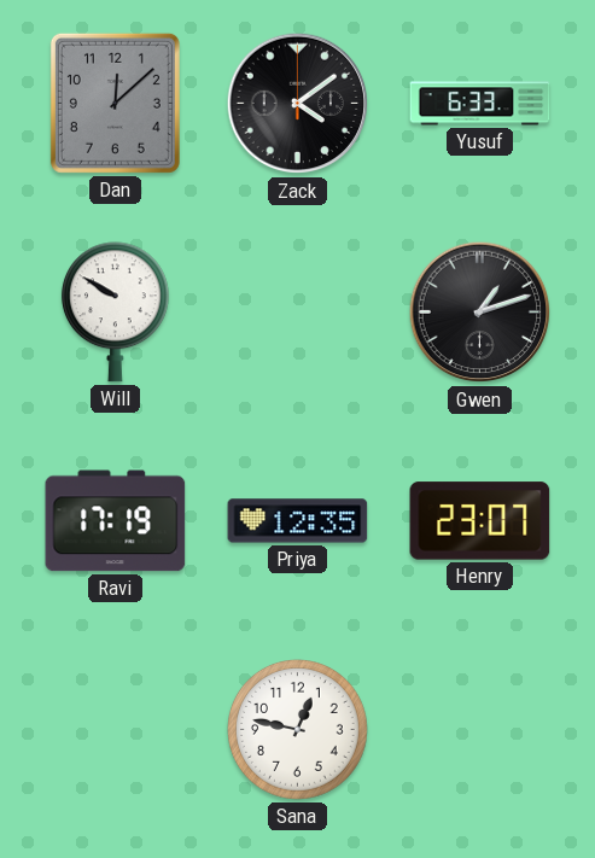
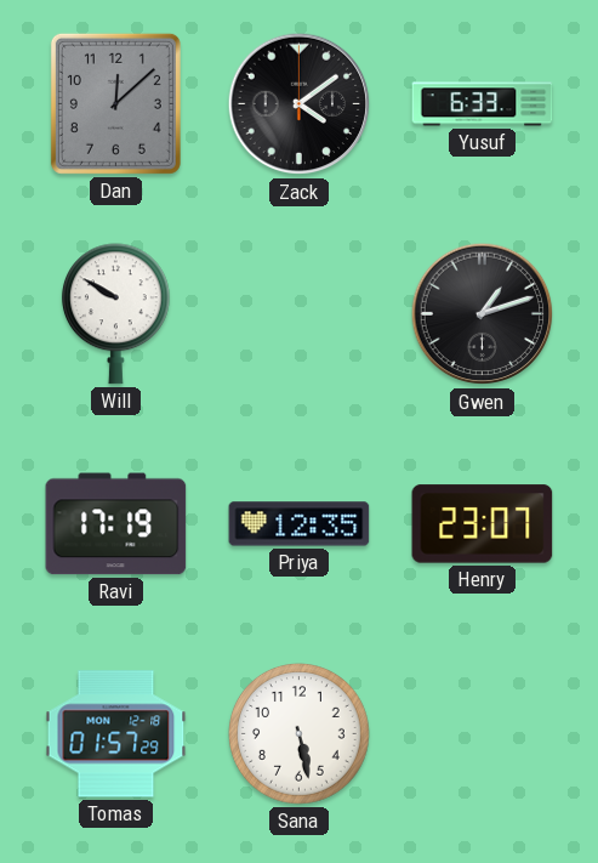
Tomas: none -> 01:57 (116, 734)
Sana: 12:47 -> 5:28 (300, 734)
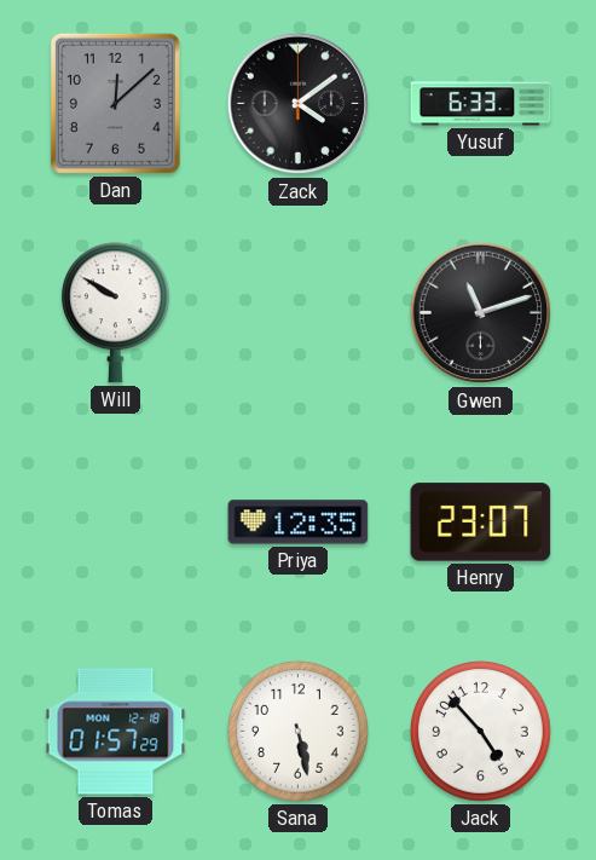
Gwen: 1:12 -> 11:12 (481, 313)
Ravi: 17:19 -> none (116, 524)
Jack: none -> 4:53 (481, 732)
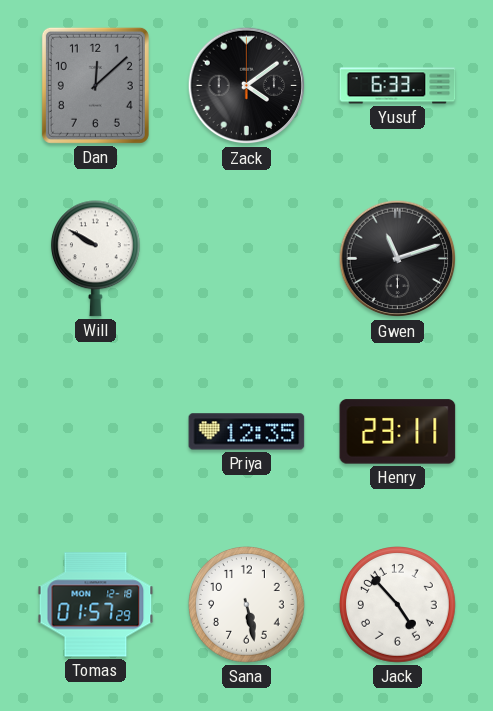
Henry: 23:07 -> 23:11 (398, 432)
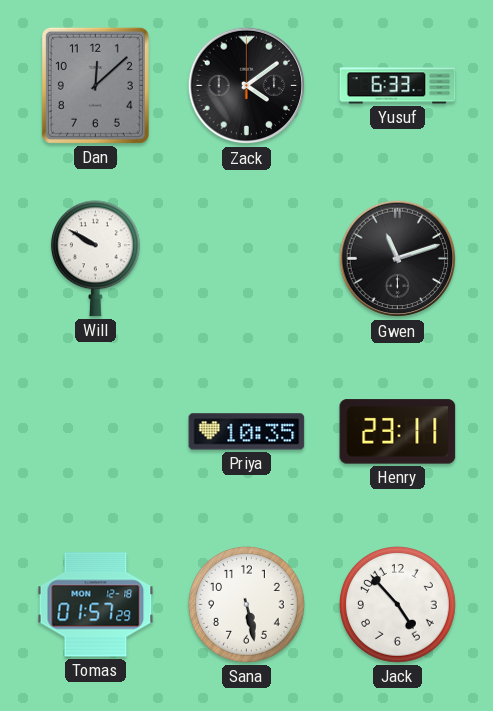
Priya: 12:35 -> 10:35 (247, 432)
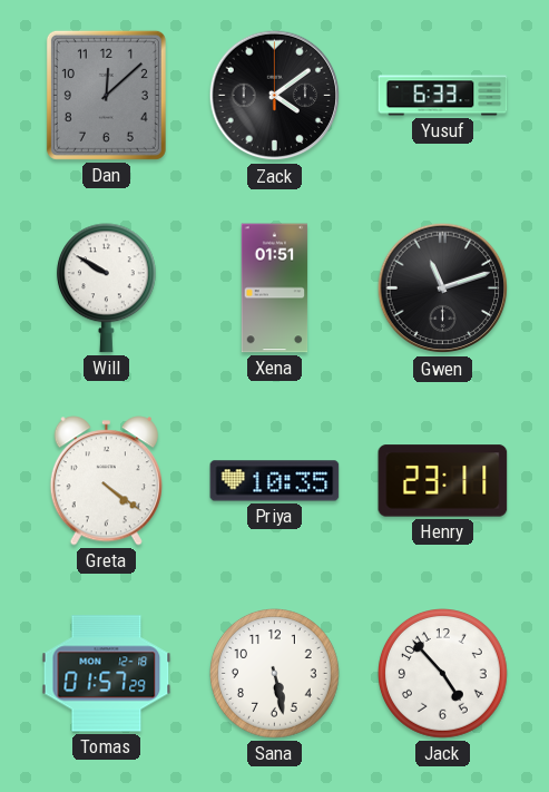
Xena: none -> 01:51 (275, 289)
Greta: none -> 4:21 (106, 481)
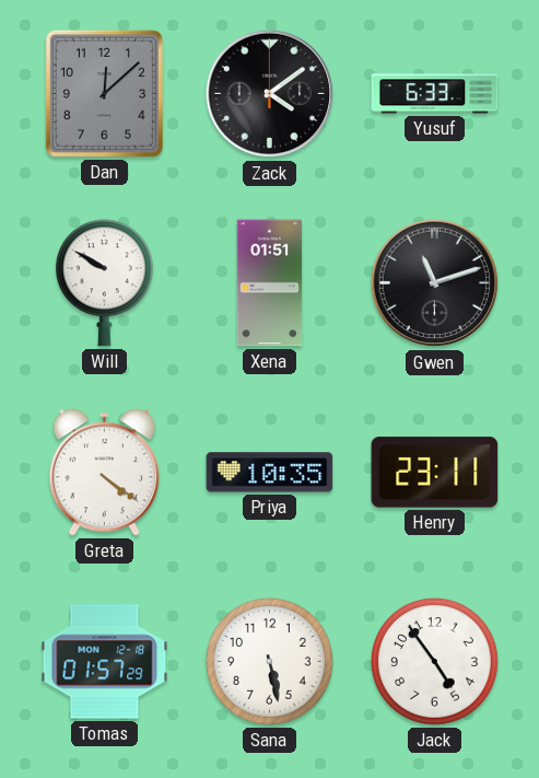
Jack: 4:53 -> 4:54 (435, 662)
